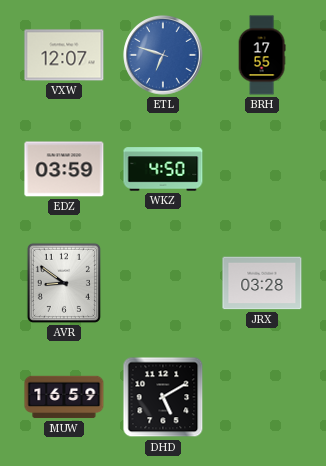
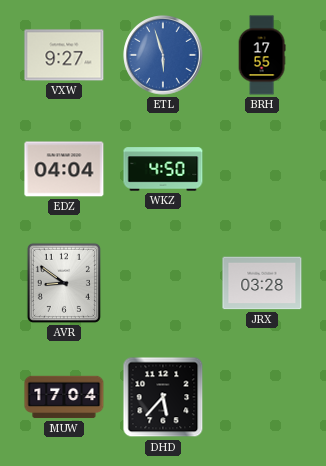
VXW: 12:07 -> 9:27 (64, 55)
ETL: 6:48 -> 5:57 (163, 55)
EDZ: 03:59 -> 04:04 (64, 169)
MUW: 16:59 -> 17:04 (64, 397)
DHD: 5:10 -> 5:37 (163, 397)
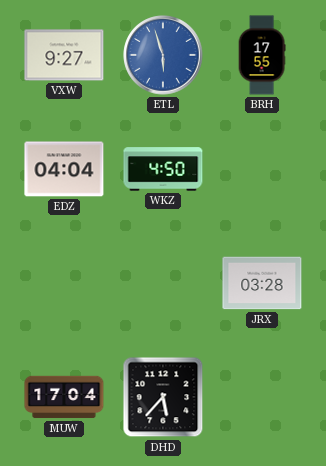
AVR: 8:51 -> none (64, 283)
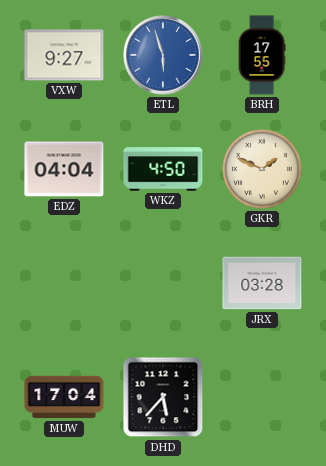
GKR: none -> 1:49 (262, 169)
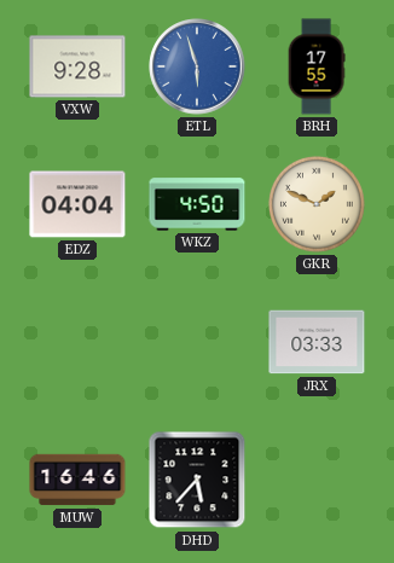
VXW: 9:27 -> 9:28 (77, 66)
JRX: 03:28 -> 03:33 (317, 342)
MUW: 17:04 -> 16:46 (77, 480)
